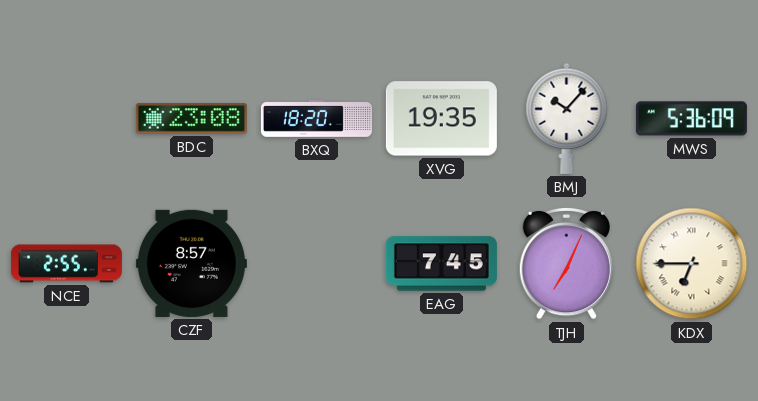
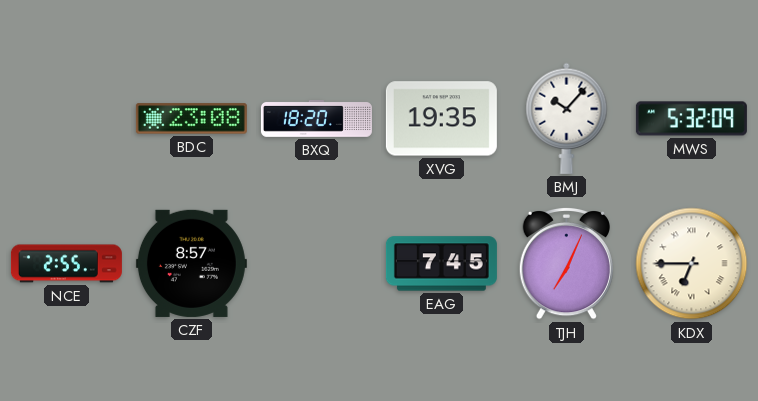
MWS: 5:36 -> 5:32 (691, 119)
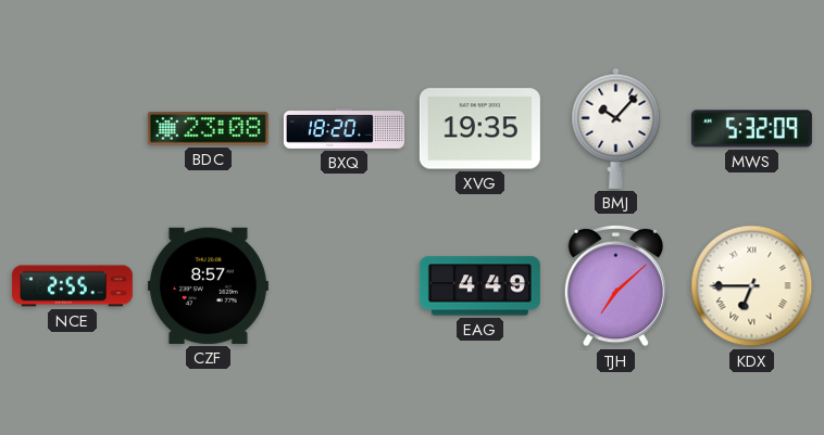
EAG: 7:45 -> 4:49 (479, 286)
TJH: 7:04 -> 7:08 (615, 285)
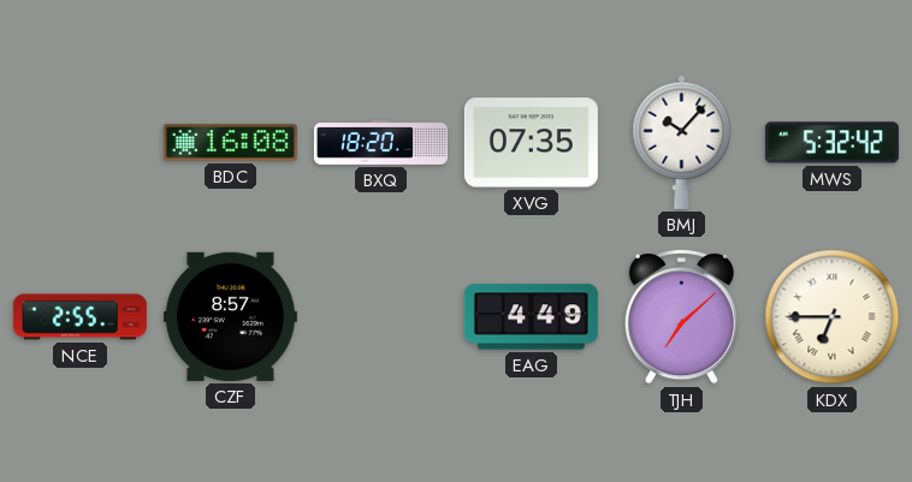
BDC: 23:08 -> 16:08 (230, 143)
XVG: 19:35 -> 07:35 (531, 143)
MWS: 5:32:09 -> 5:32:42 (831, 143)
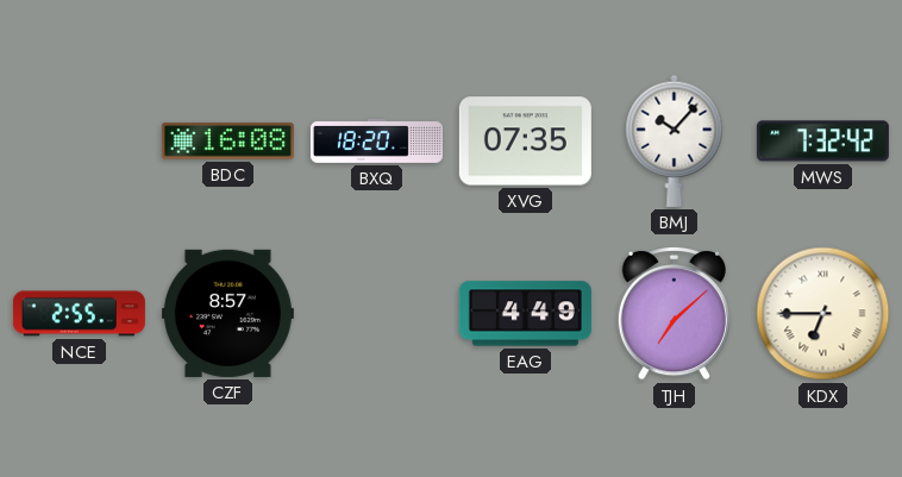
MWS: 5:32 -> 7:32 (822, 142)
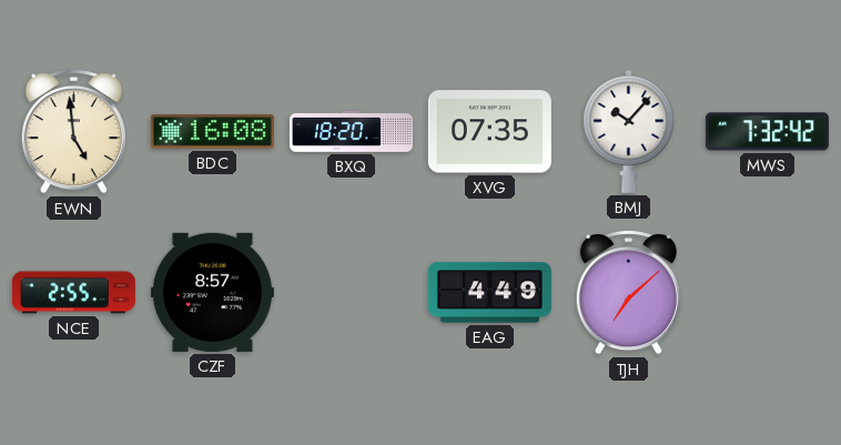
EWN: none -> 4:59 (73, 131)
KDX: 6:45 -> none (823, 314)
